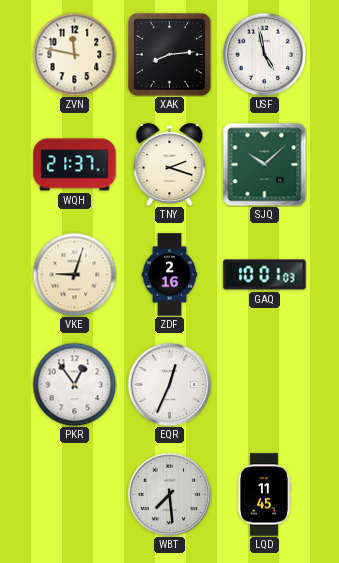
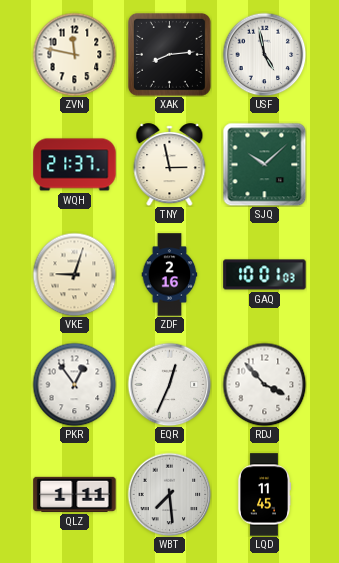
TNY: 2:18 -> 2:58 (170, 165)
RDJ: none -> 3:53 (264, 384)
QLZ: none -> 1:11 (75, 494)
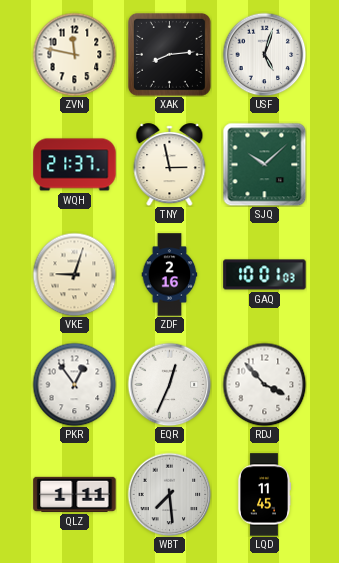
USF: 4:58 -> 5:03 (264, 54)
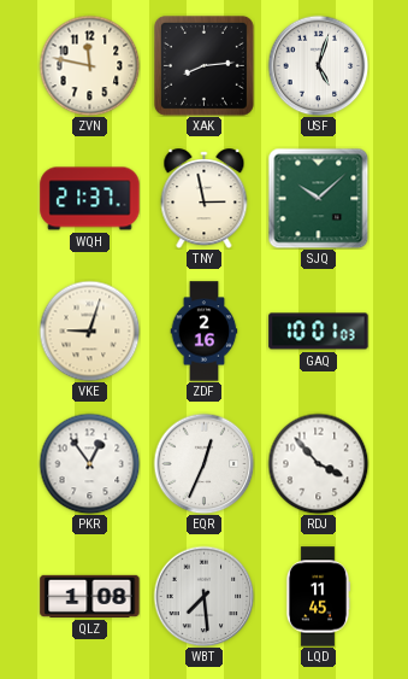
QLZ: 1:11 -> 1:08 (90, 596)
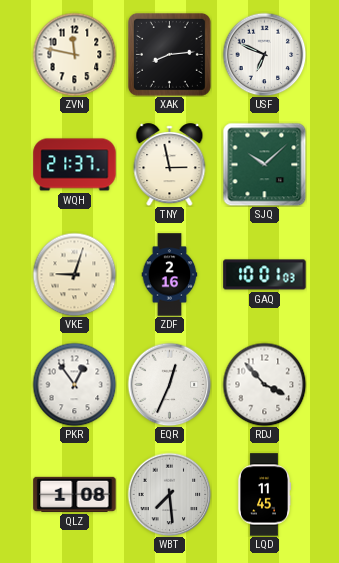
USF: 5:03 -> 6:49 (264, 54)
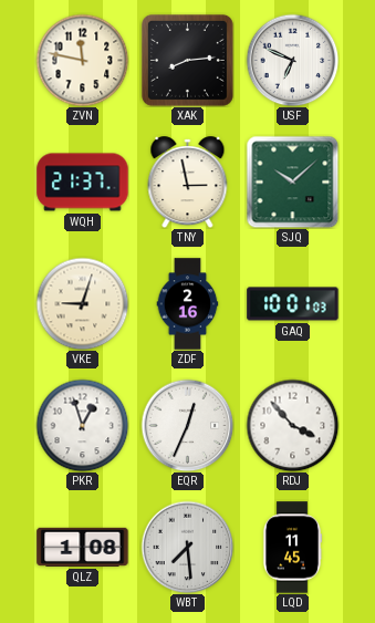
PKR: 12:54 -> 12:57 (82, 425)
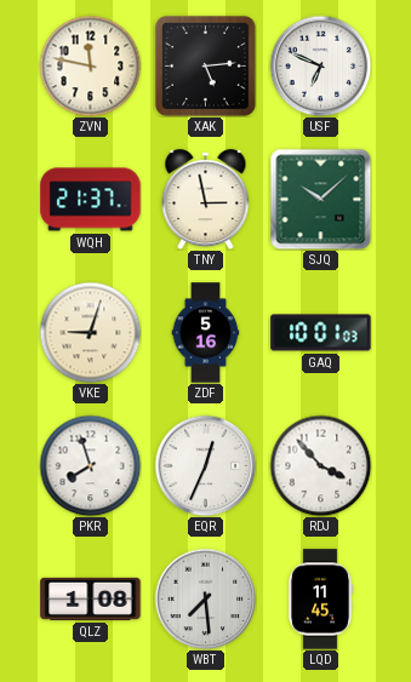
XAK: 8:14 -> 5:14 (205, 65)
ZDF: 2:16 -> 5:16 (206, 333)
PKR: 12:57 -> 7:57 (90, 465)
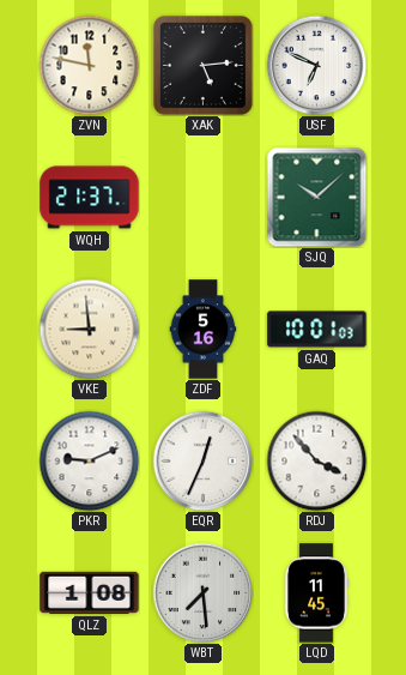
TNY: 2:58 -> none (206, 200)
VKE: 9:03 -> 8:59 (89, 329)
PKR: 7:57 -> 9:11 (89, 460)
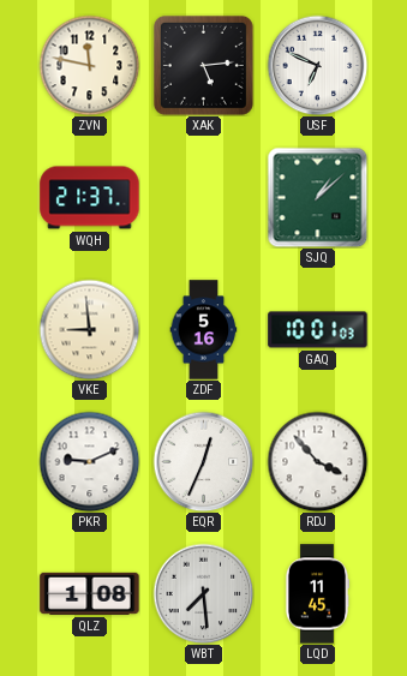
SJQ: 10:08 -> 1:08 (317, 197)
